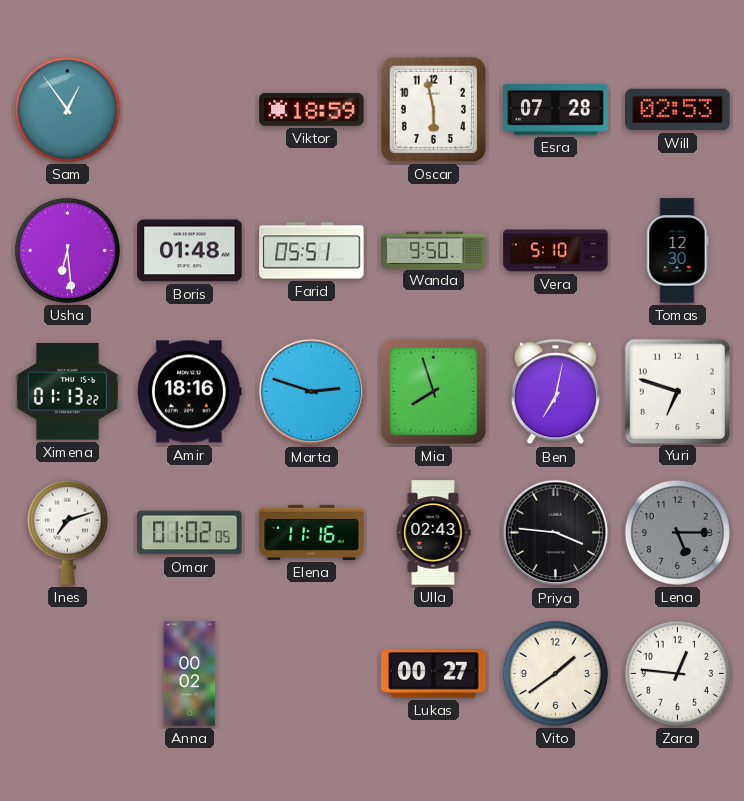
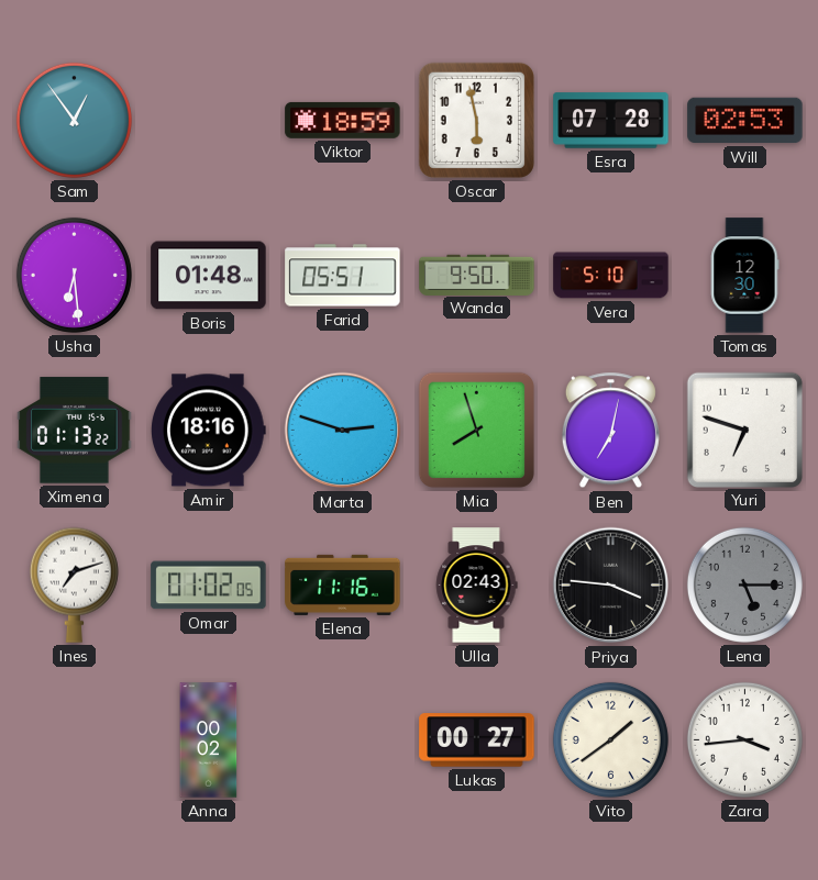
Zara: 12:46 -> 3:44 (744, 739)
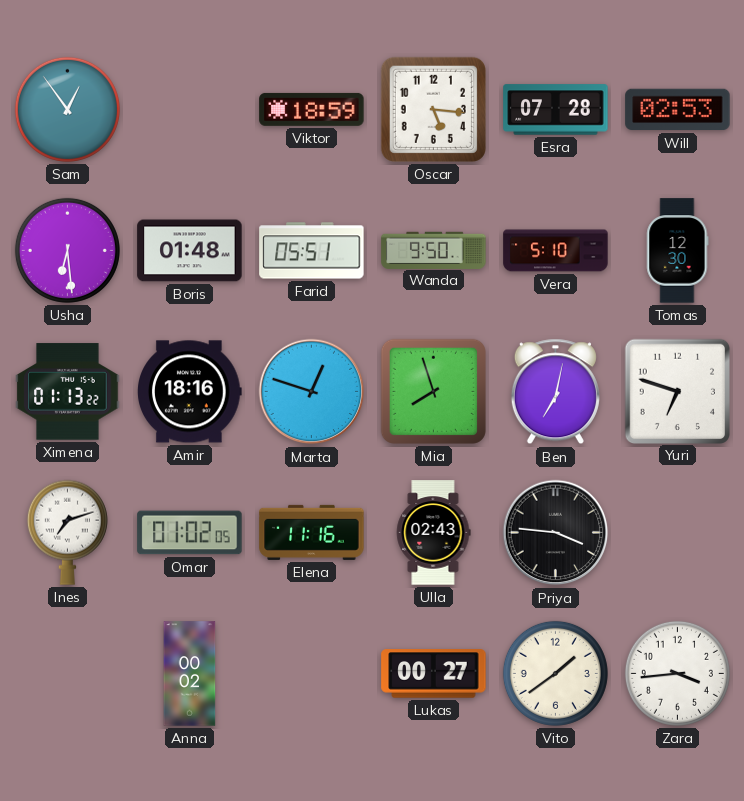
Oscar: 5:58 -> 5:16 (433, 109)
Marta: 2:48 -> 12:48 (312, 392)
Lena: 5:15 -> none (744, 584)
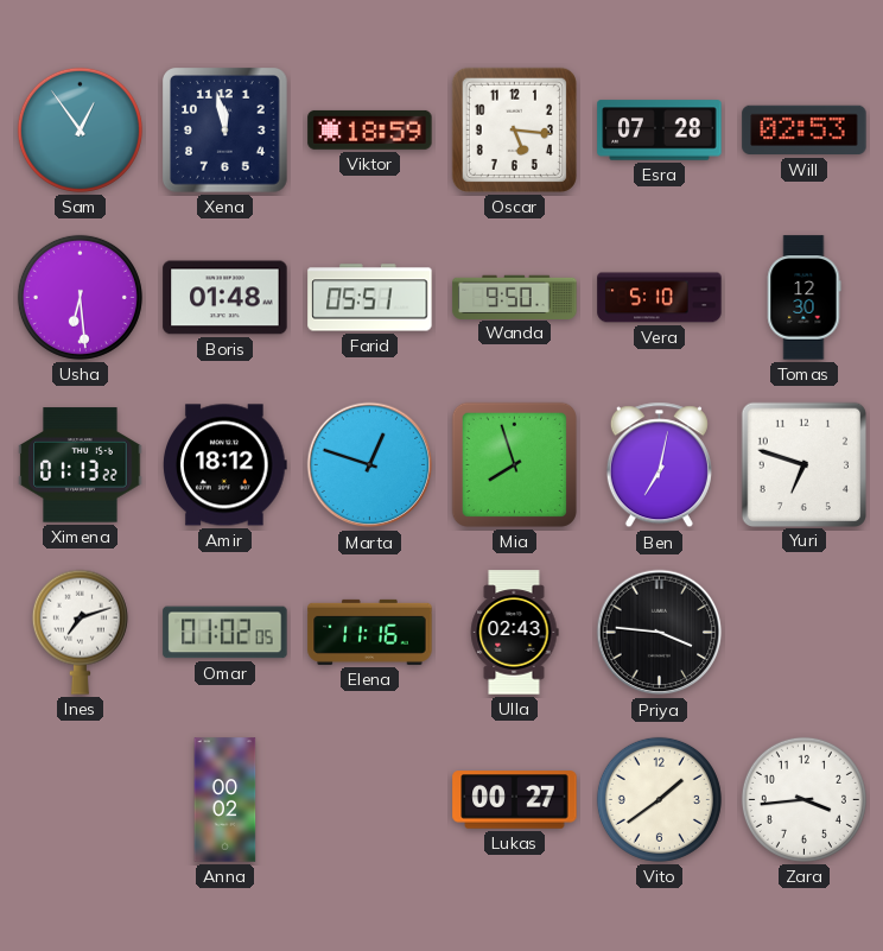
Xena: none -> 11:58 (225, 131)
Amir: 18:16 -> 18:12 (225, 465)
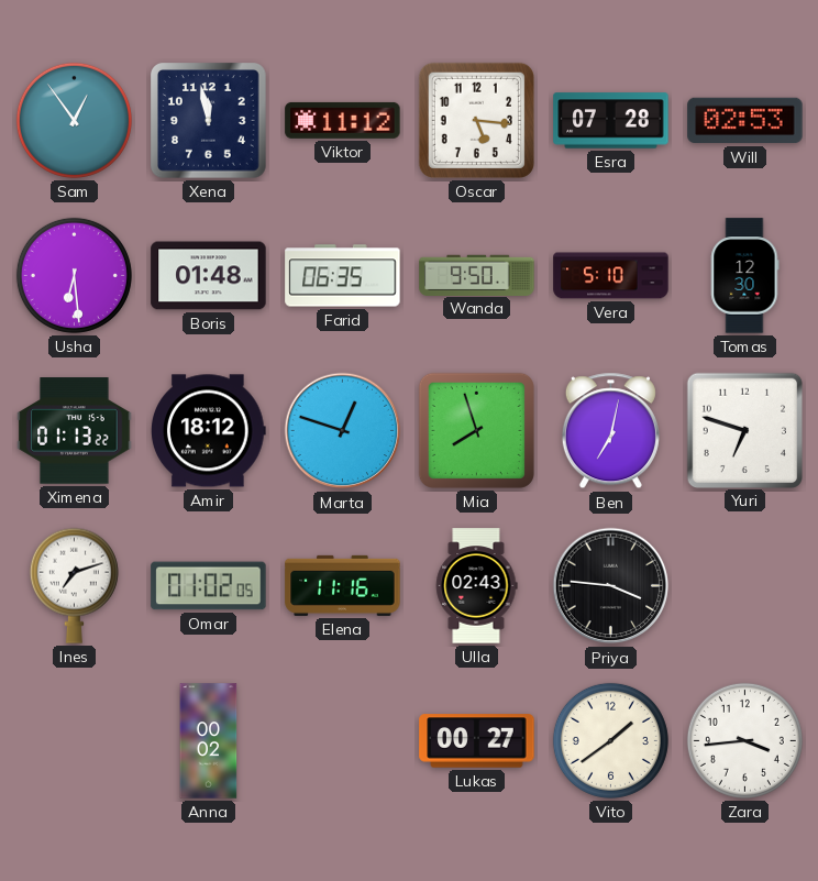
Viktor: 18:59 -> 11:12 (343, 120)
Farid: 05:51 -> 06:35 (343, 276)
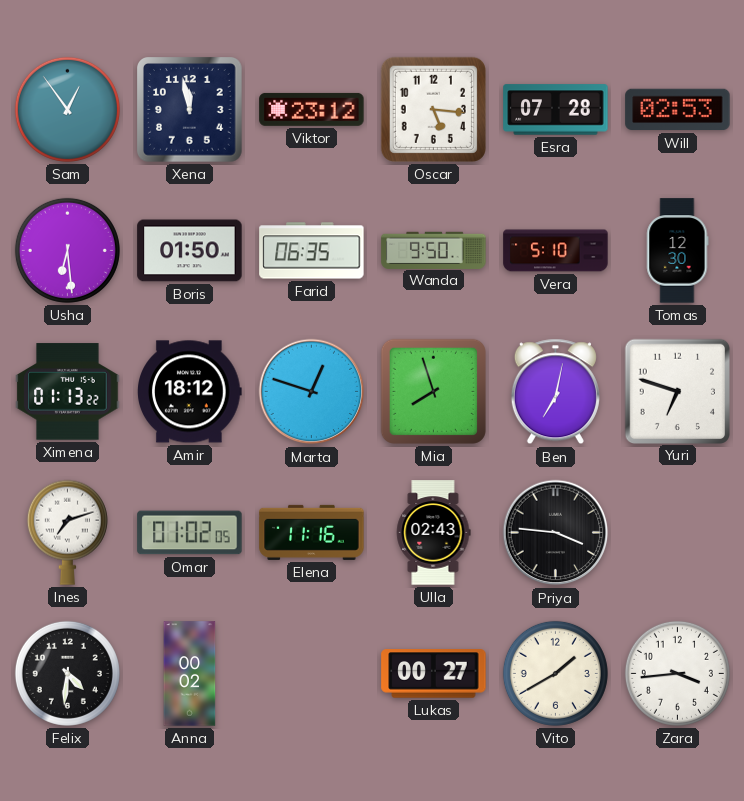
Viktor: 11:12 -> 23:12 (312, 109)
Boris: 01:48 -> 01:50 (190, 251)
Felix: none -> 4:31 (67, 673)
Vito: 1:39 -> 1:40 (555, 673)
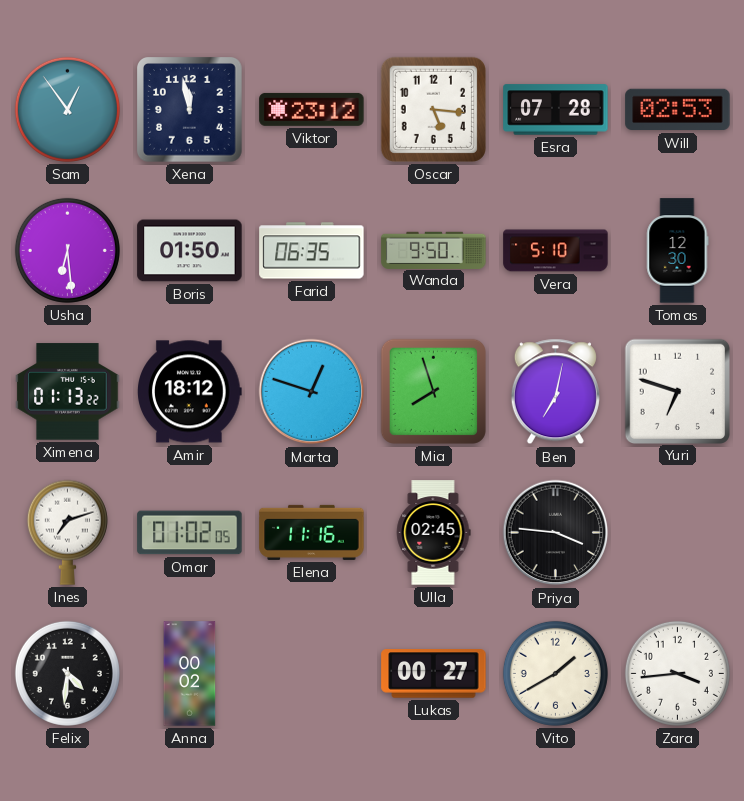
Ulla: 02:43 -> 02:45 (433, 533)
